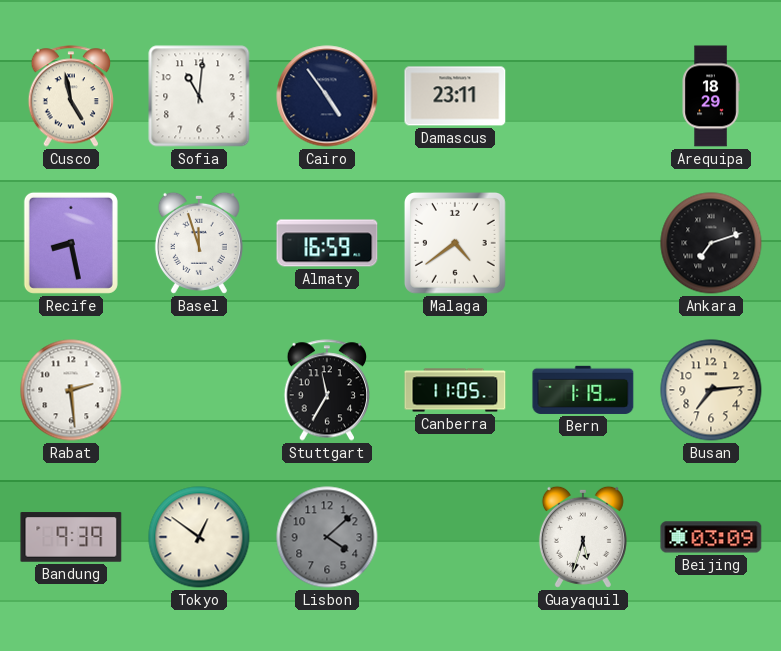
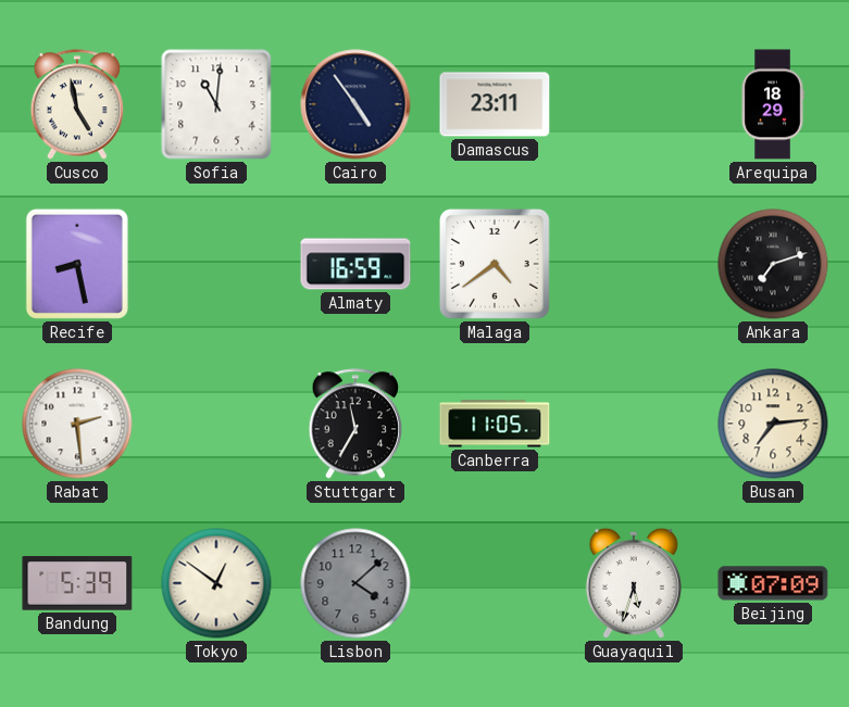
Basel: 11:57 -> none (199, 243)
Bern: 1:19 -> none (583, 390)
Bandung: 9:39 -> 5:39 (77, 583)
Beijing: 03:09 -> 07:09 (773, 583)
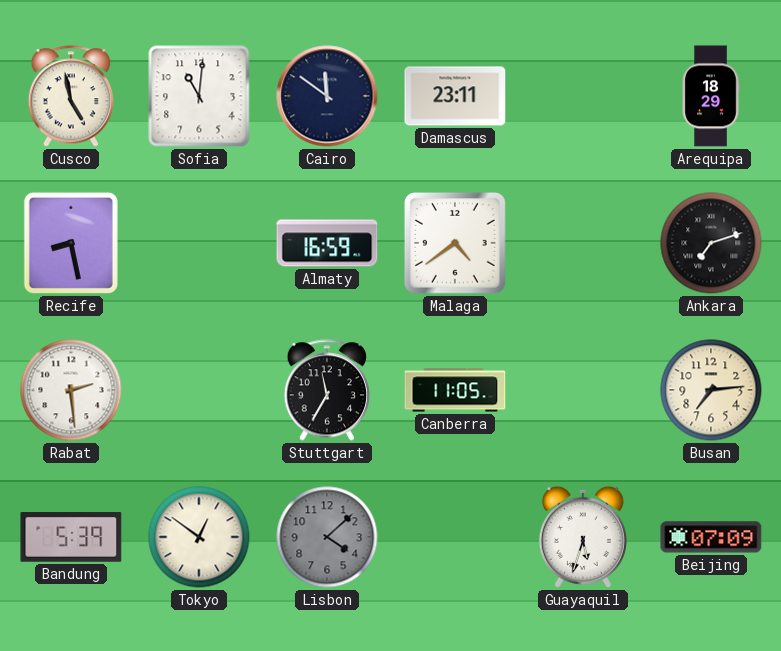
Cairo: 4:54 -> 11:51 (327, 96)
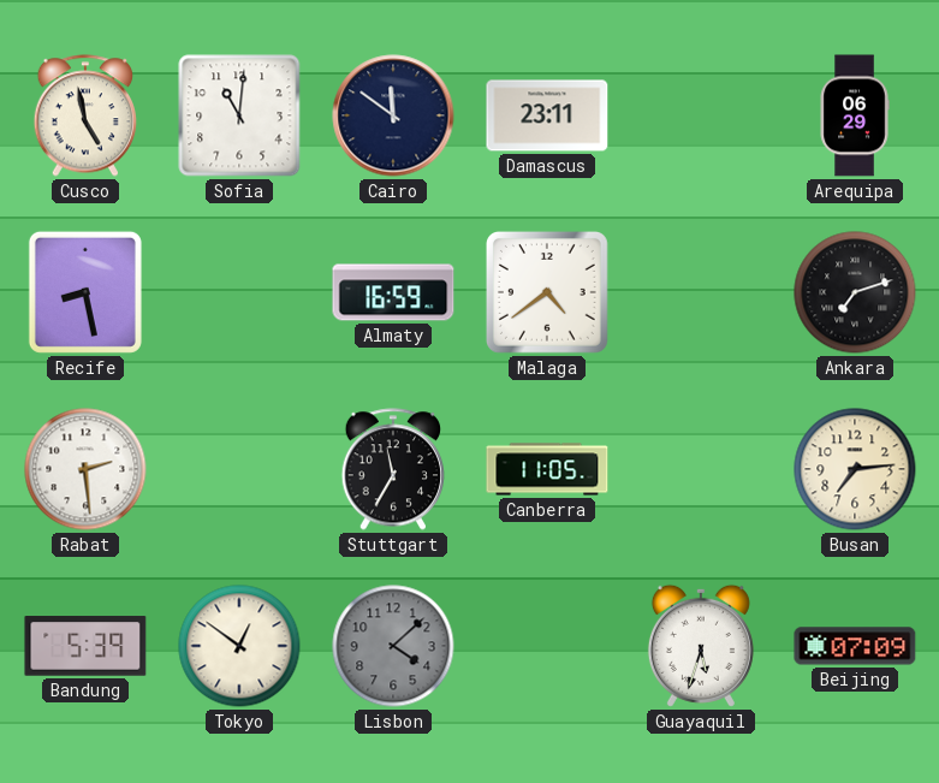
Arequipa: 18:29 -> 06:29 (855, 115)
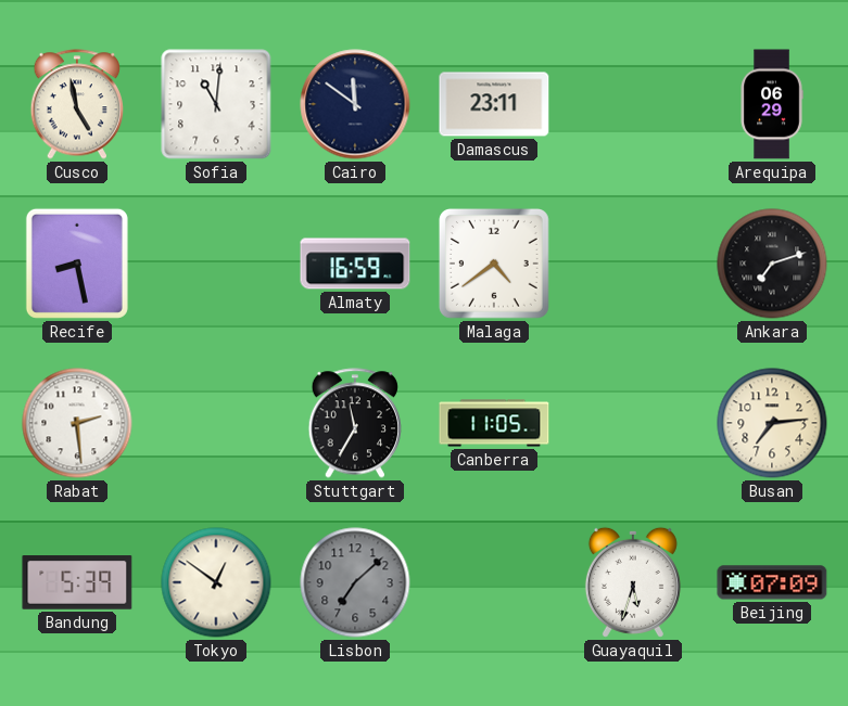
Lisbon: 4:08 -> 7:08 (355, 582)
